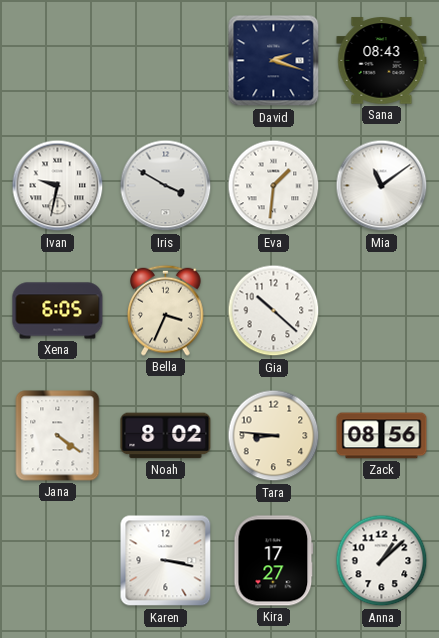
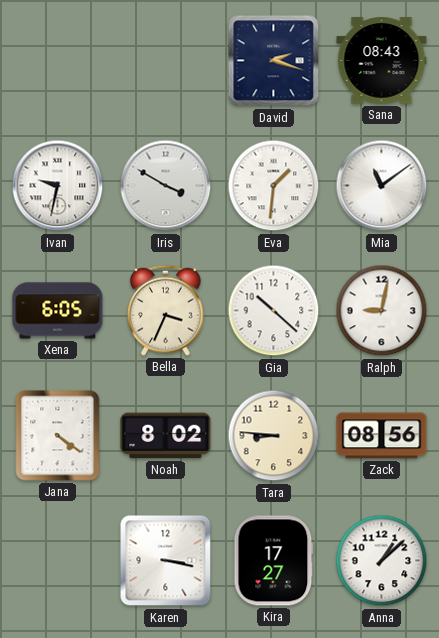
Ralph: none -> 9:02 (382, 311)
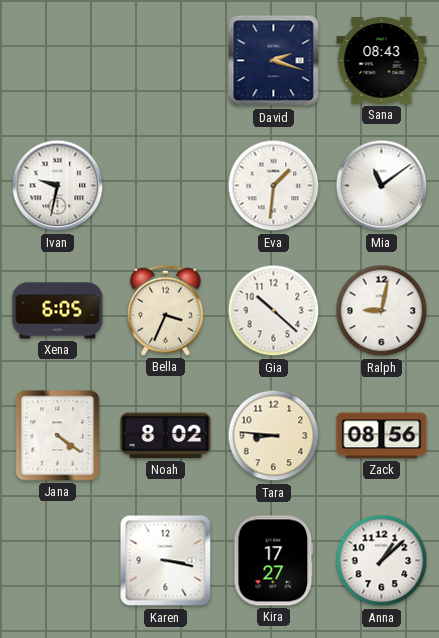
Iris: 3:50 -> none (166, 186)
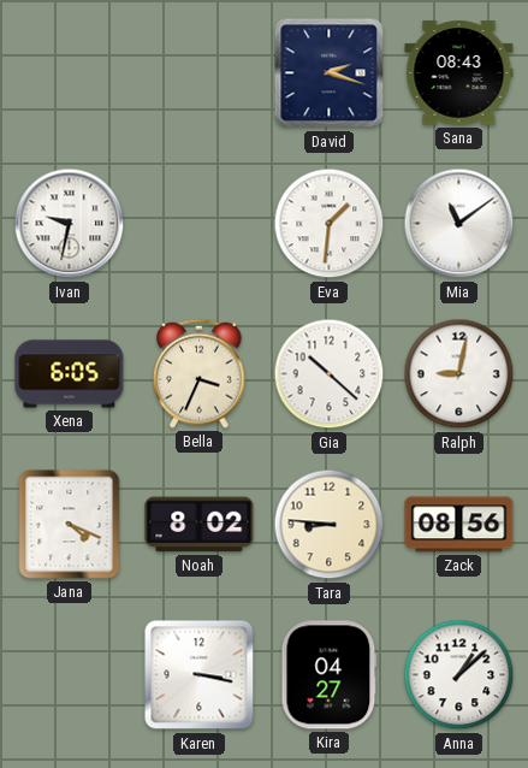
Jana: 4:21 -> 4:19 (70, 525)
Kira: 17:27 -> 04:27 (330, 675)
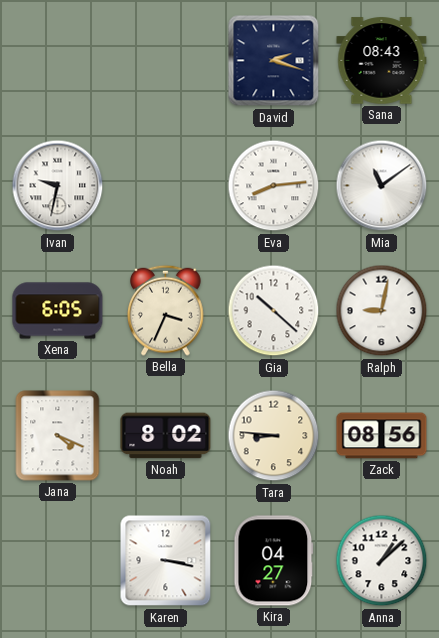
Eva: 1:31 -> 8:14 (274, 186)
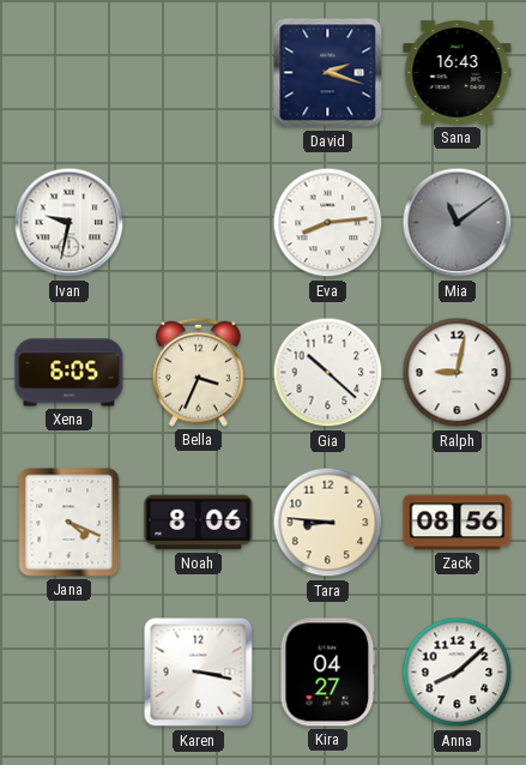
Sana: 08:43 -> 16:43 (458, 73)
Mia dial: white -> grey (458, 223)
Noah: 8:02 -> 8:06 (199, 523)
Anna: 1:08 -> 8:08 (458, 673)
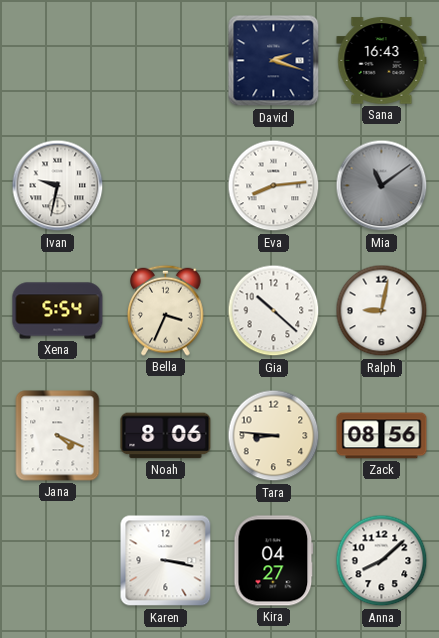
Xena: 6:05 -> 5:54 (58, 311)
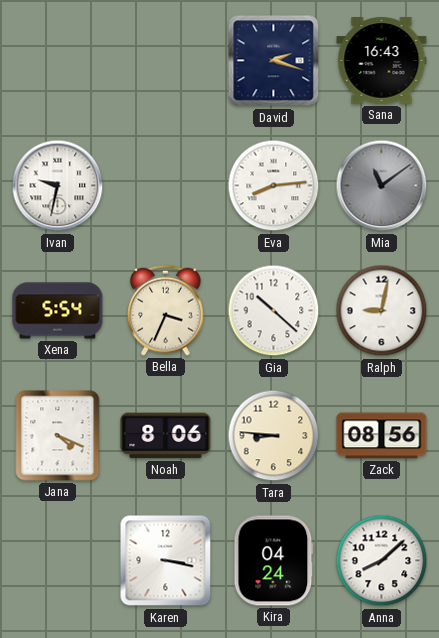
Kira: 04:27 -> 04:24 (274, 561)
